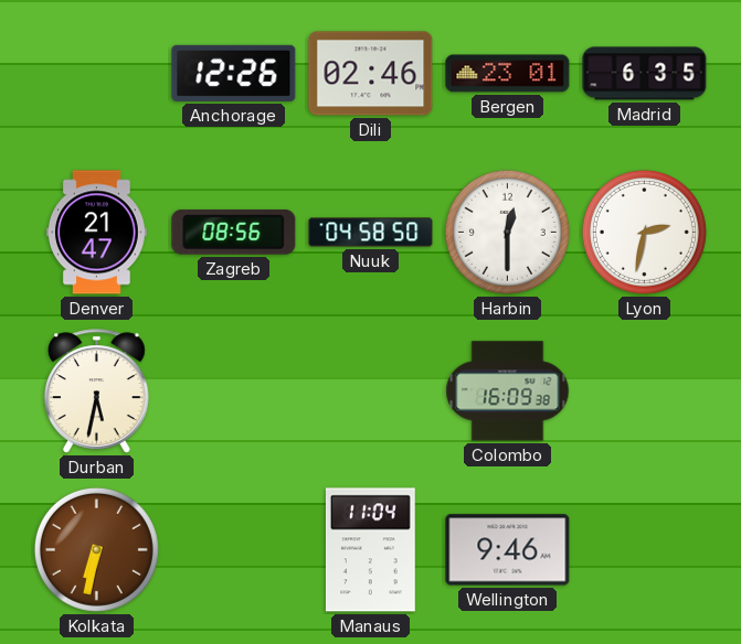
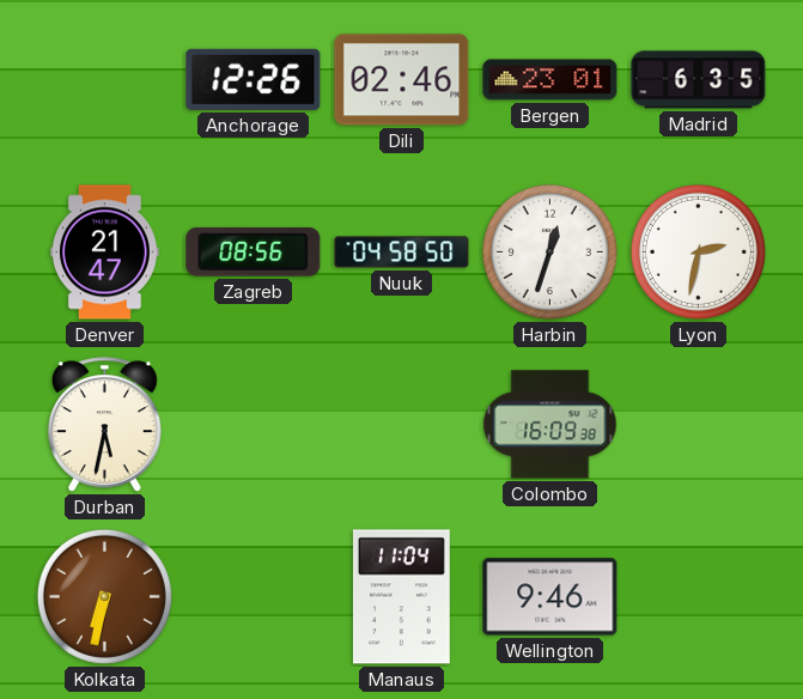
Harbin: 12:30 -> 12:33 (549, 251)
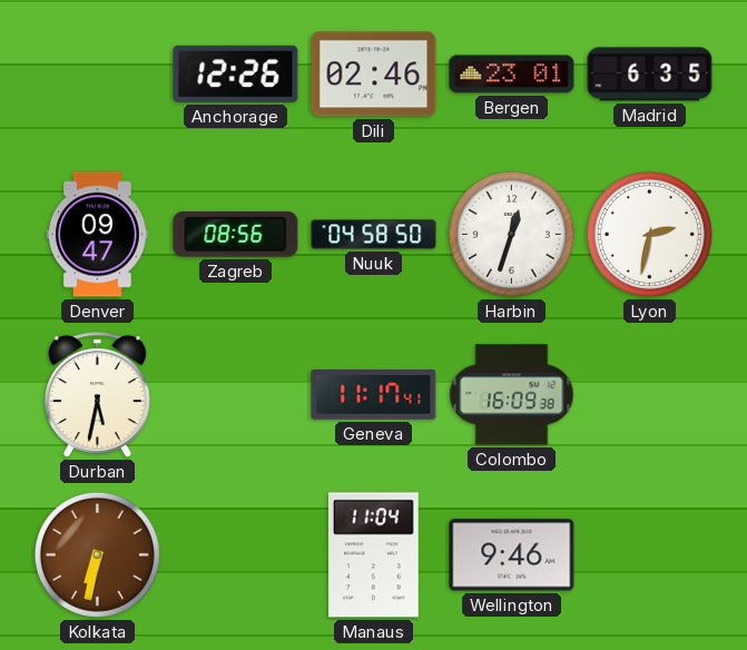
Denver: 21:47 -> 09:47 (98, 235)
Geneva: none -> 11:17 (374, 395)
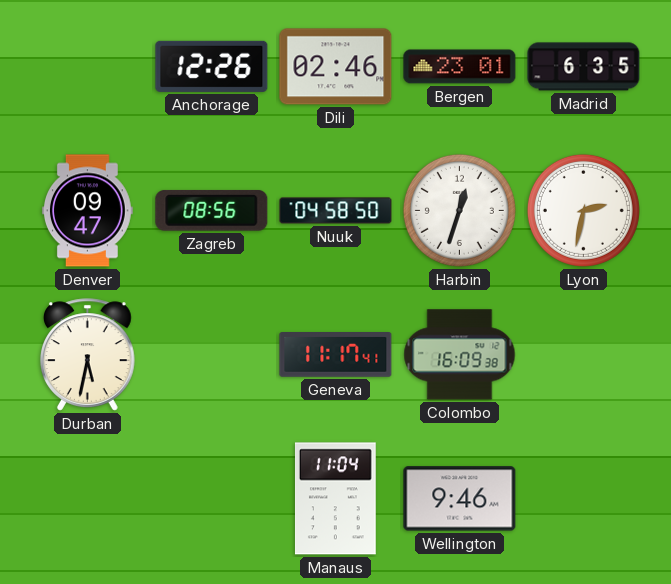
Kolkata: 6:32 -> none (97, 554)
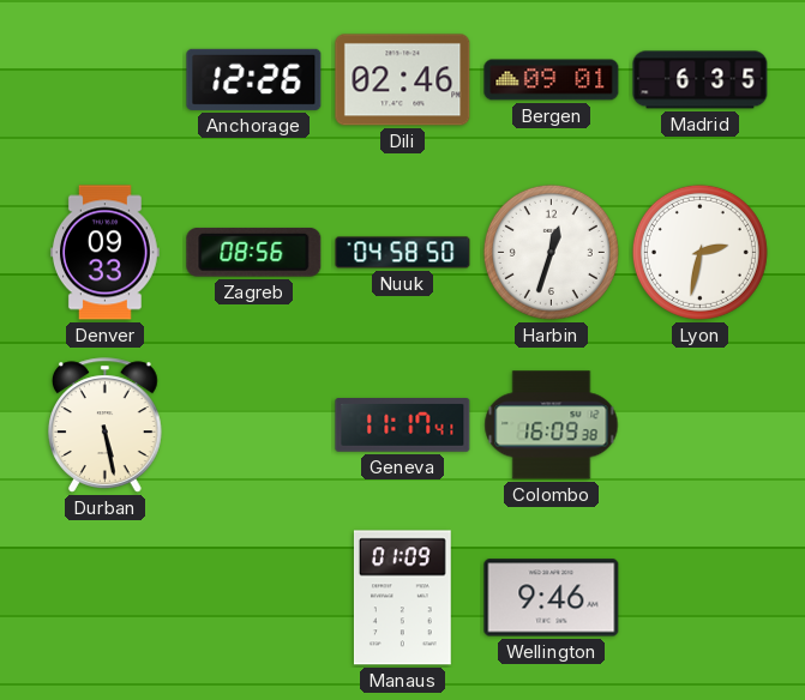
Bergen: 23:01 -> 09:01 (552, 80)
Denver: 09:47 -> 09:33 (106, 253)
Durban: 5:32 -> 5:28 (106, 426)
Manaus: 11:04 -> 01:09 (402, 598)
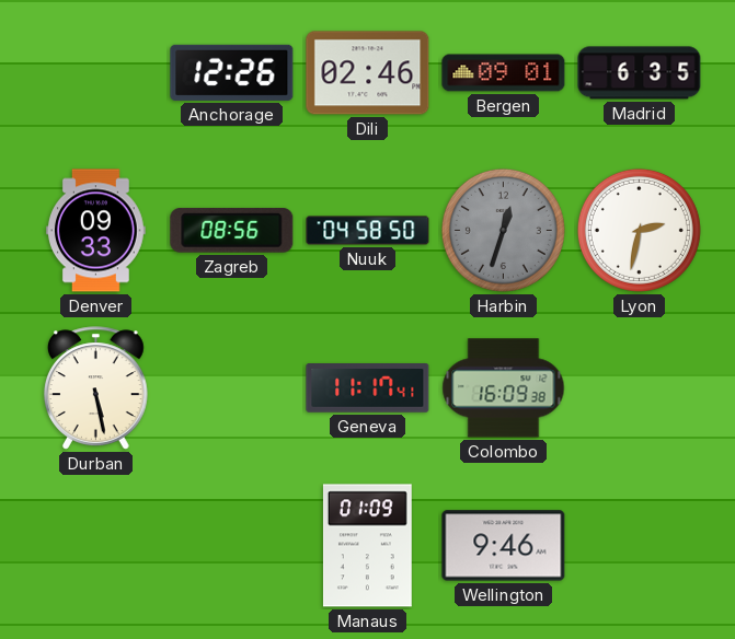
Harbin dial: white -> grey (503, 230)
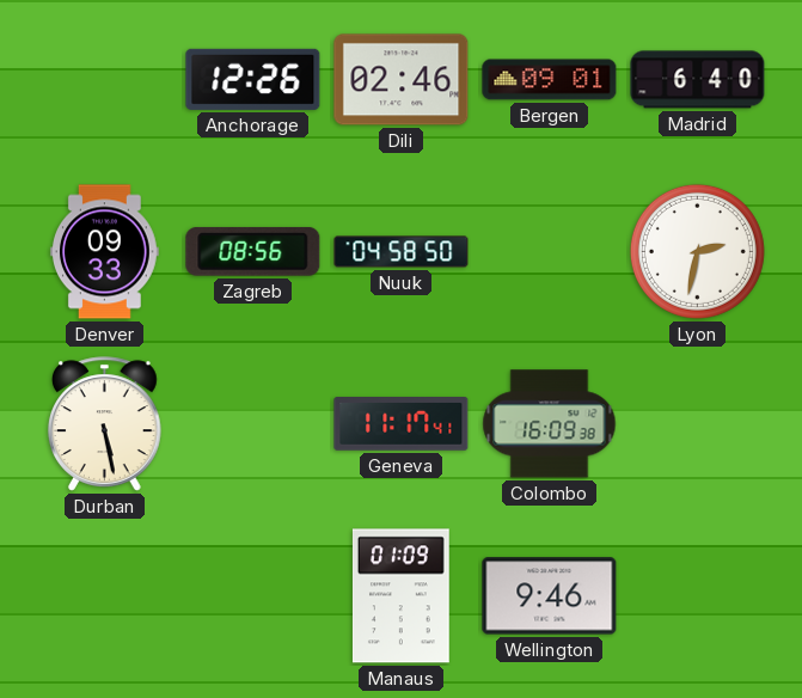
Madrid: 6:35 -> 6:40 (698, 80)
Harbin: 12:33 -> none (503, 230)
